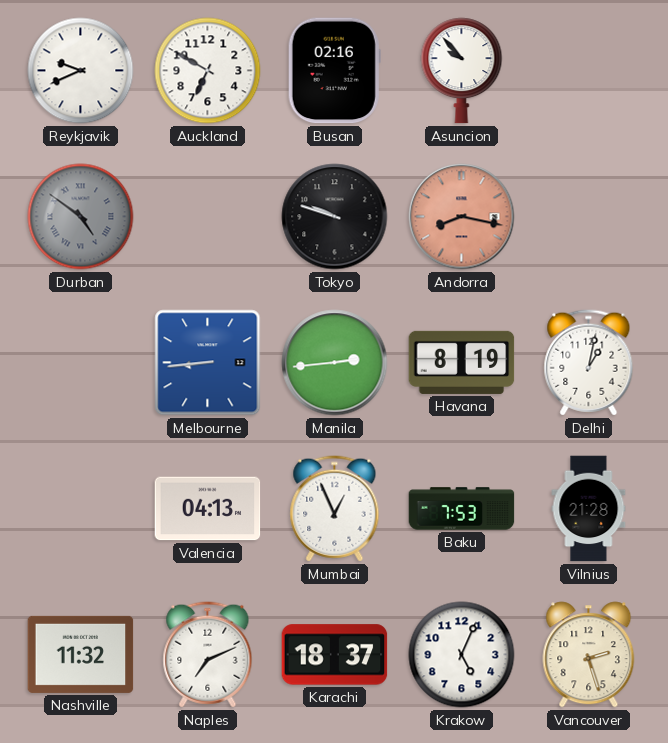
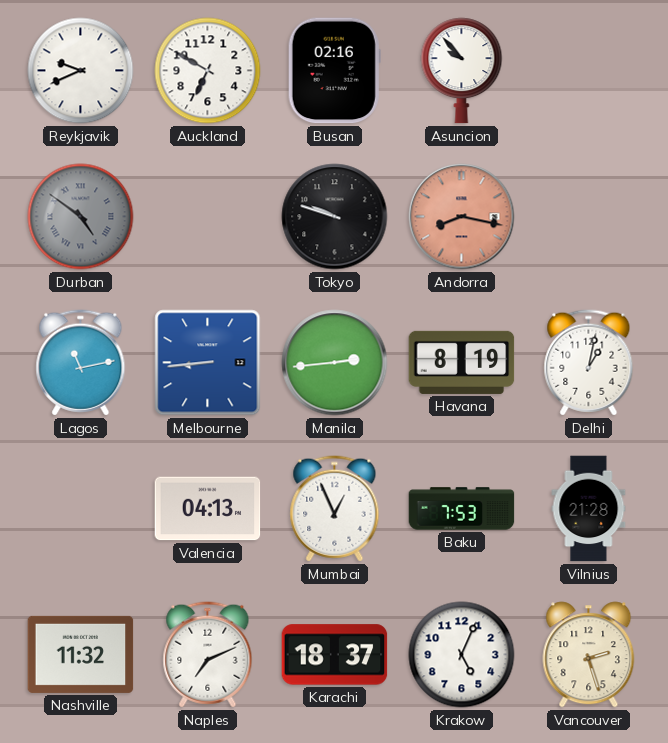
Lagos: none -> 11:13 (81, 363)
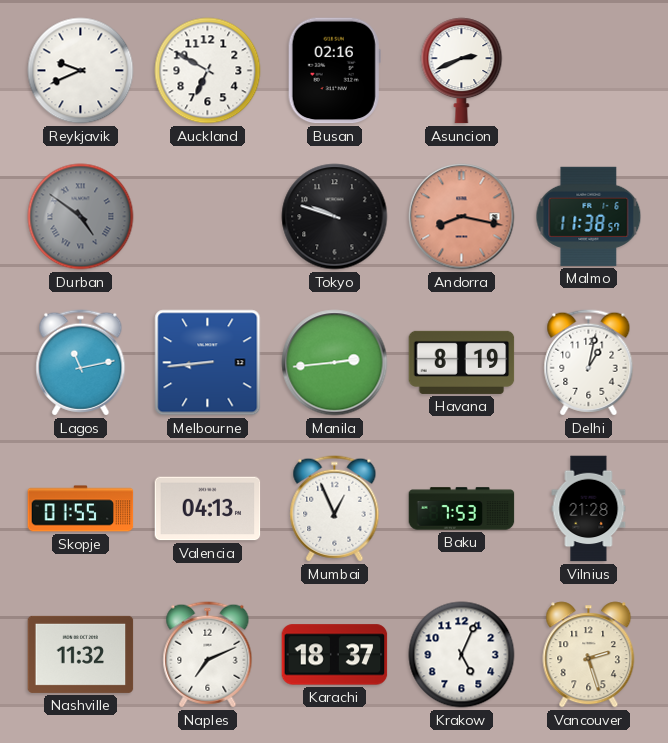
Asuncion: 9:53 -> 2:41 (462, 71)
Malmo: none -> 11:38 (589, 216)
Skopje: none -> 01:55 (81, 509)
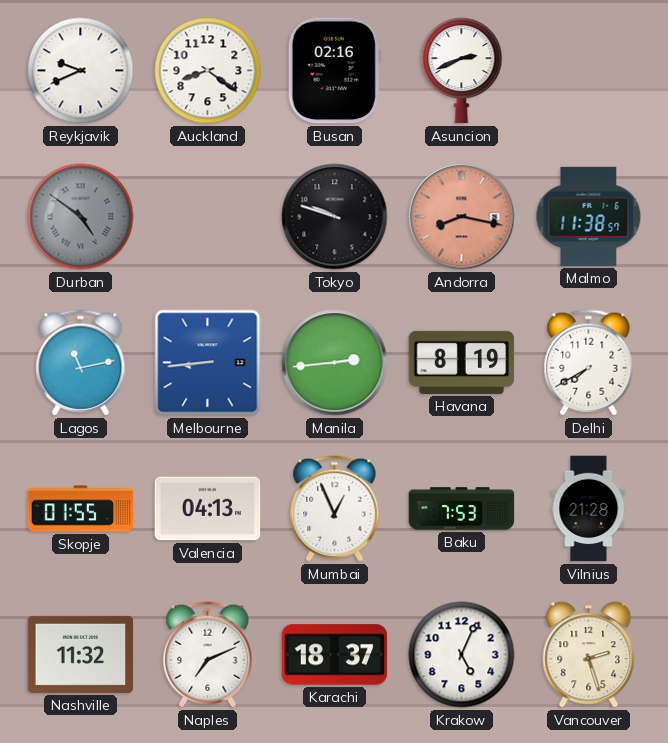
Auckland: 6:50 -> 8:21 (208, 71)
Delhi: 1:02 -> 7:40 (589, 363)
